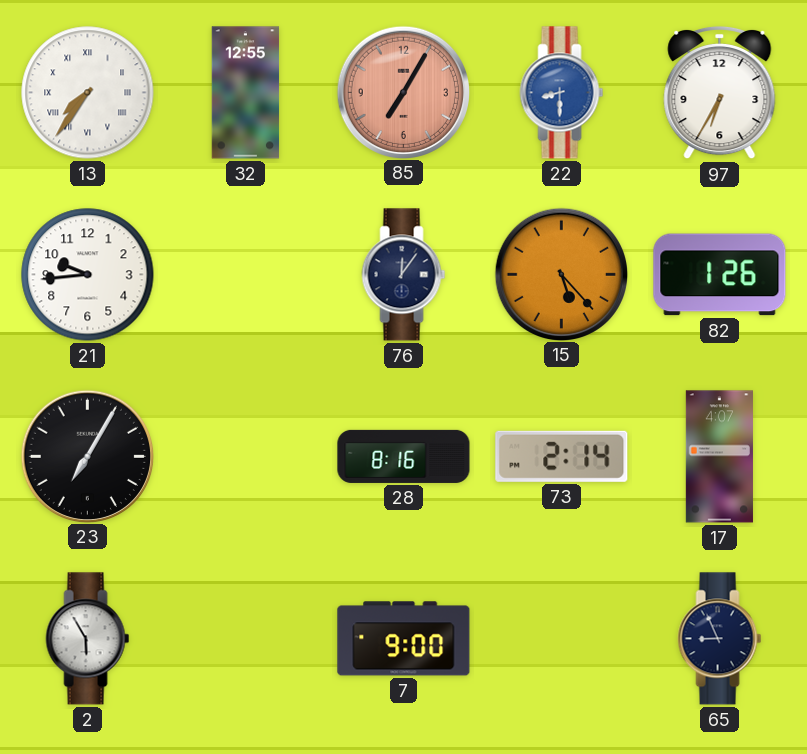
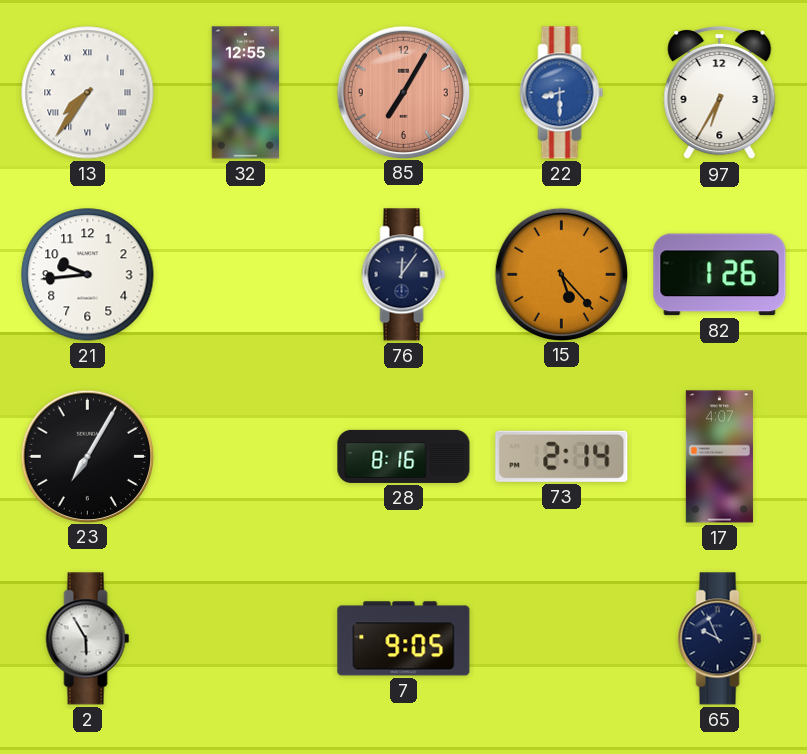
7: 9:00 -> 9:05 (404, 639)
65: 8:56 -> 9:56 (720, 639)
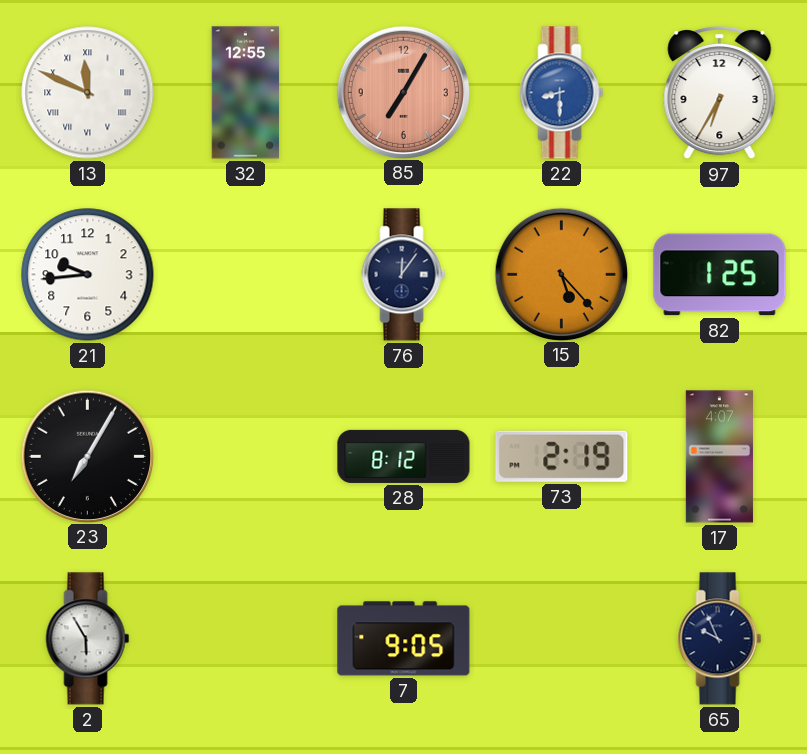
13: 7:36 -> 11:49 (88, 93)
82: 1:26 -> 1:25 (720, 275)
28: 8:16 -> 8:12 (404, 456)
73: 2:14 -> 2:19 (562, 456)
